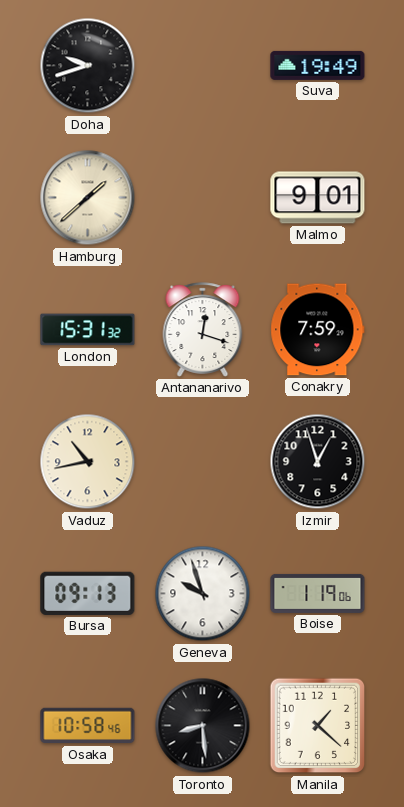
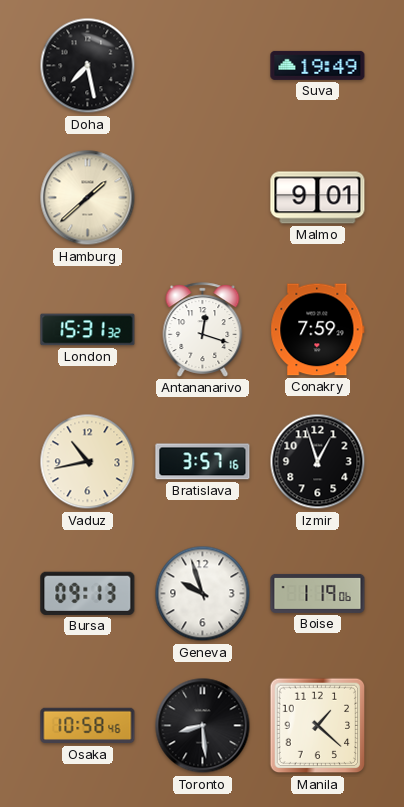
Doha: 9:42 -> 7:28 (88, 66)
Bratislava: none -> 3:57 (203, 462)
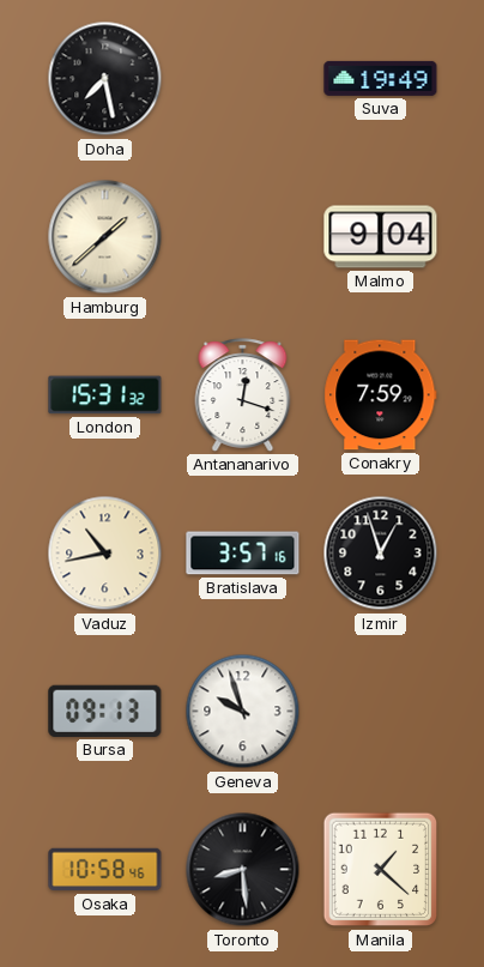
Malmo: 9:01 -> 9:04 (381, 237)
Boise: 1:19 -> none (318, 593)
